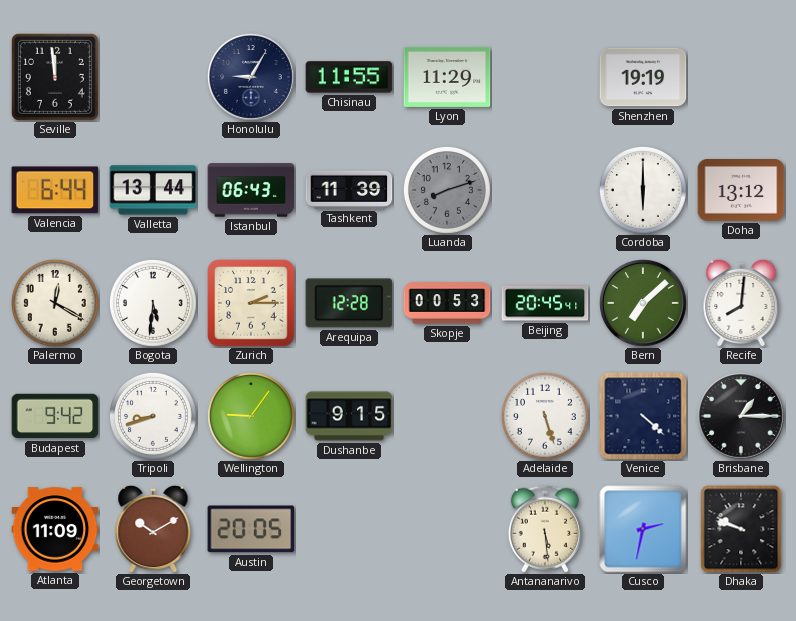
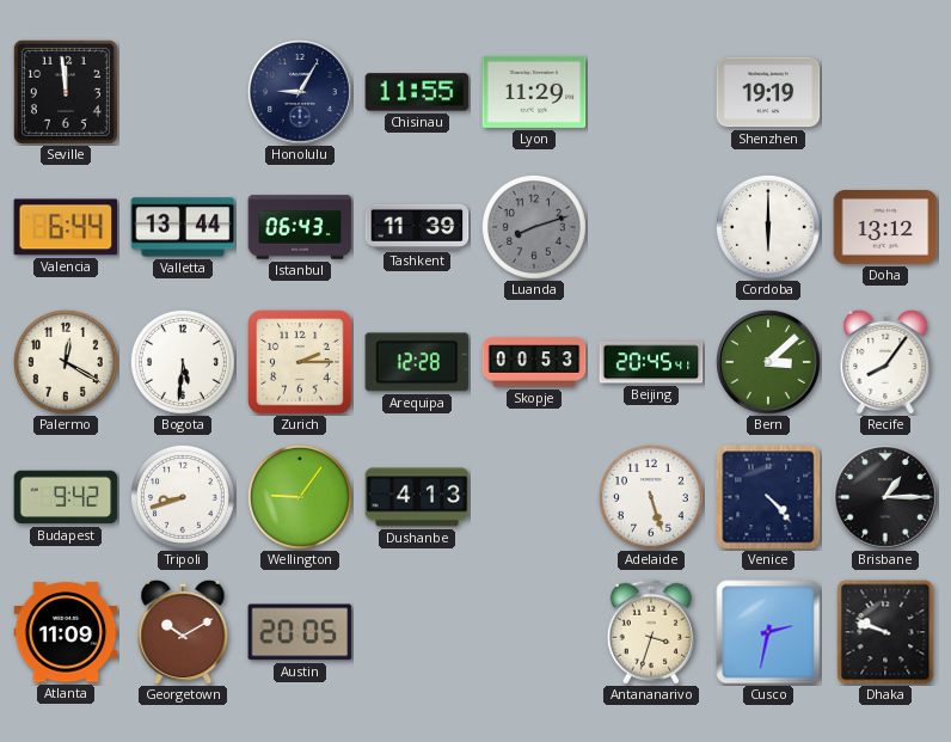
Bern: 7:08 -> 3:08 (769, 363)
Recife: 8:01 -> 8:06 (885, 362)
Dushanbe: 9:15 -> 4:13 (417, 497)
Venice: 4:22 -> 4:23 (768, 497)
Antananarivo: 5:29 -> 3:33 (651, 632)
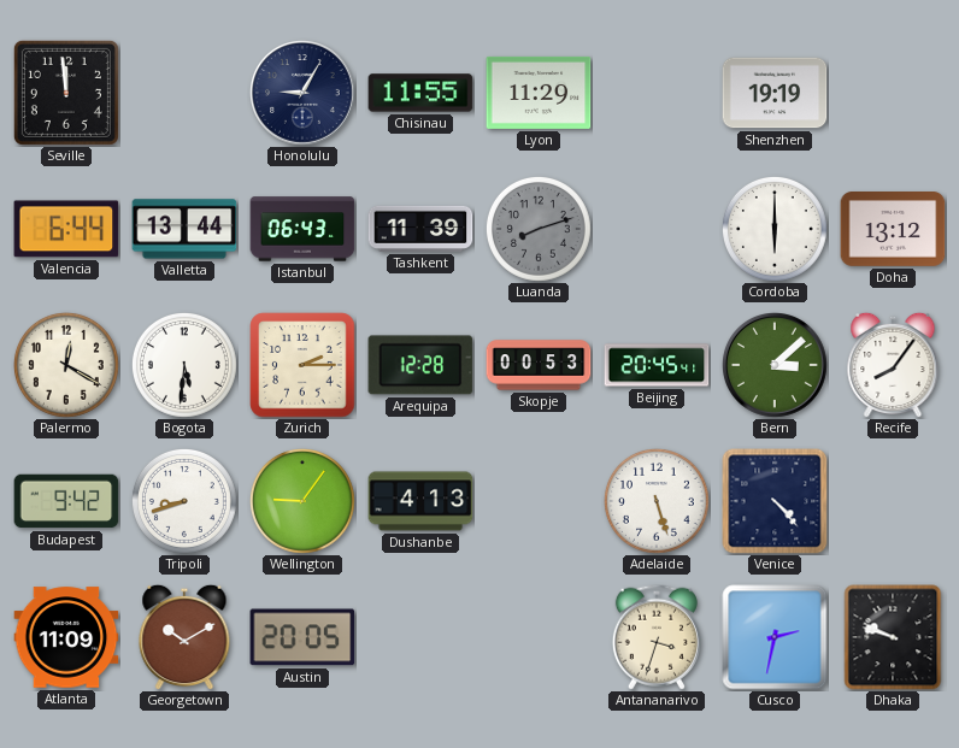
Brisbane: 1:15 -> none (886, 498)
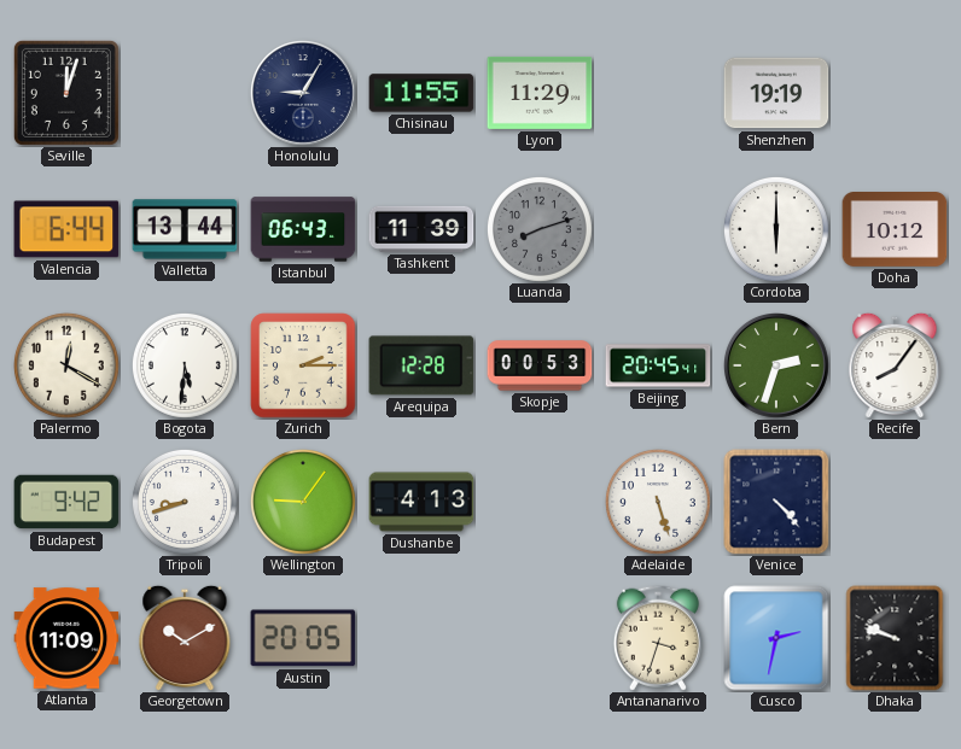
Seville: 11:59 -> 12:03 (66, 93)
Doha: 13:12 -> 10:12 (895, 230)
Bern: 3:08 -> 2:33 (777, 367)
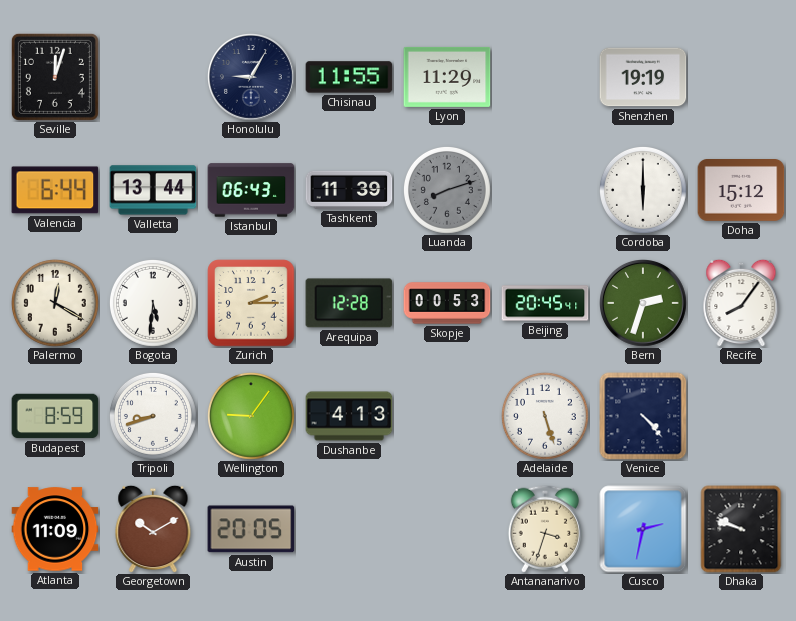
Doha: 10:12 -> 15:12 (741, 191)
Budapest: 9:42 -> 8:59 (55, 416)
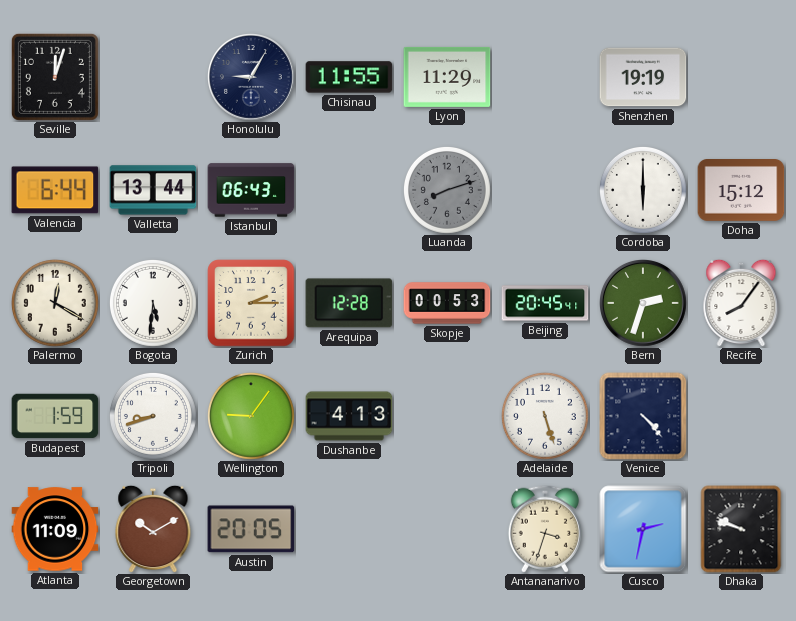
Tashkent: 11:39 -> none (349, 190)
Budapest: 8:59 -> 1:59 (55, 416)
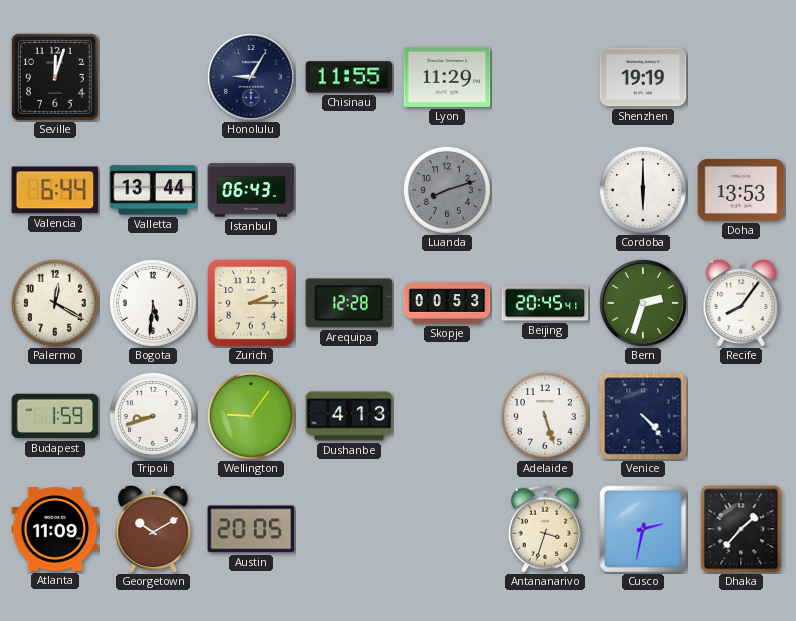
Doha: 15:12 -> 13:53 (741, 191)
Dhaka: 9:48 -> 1:37 (741, 529)
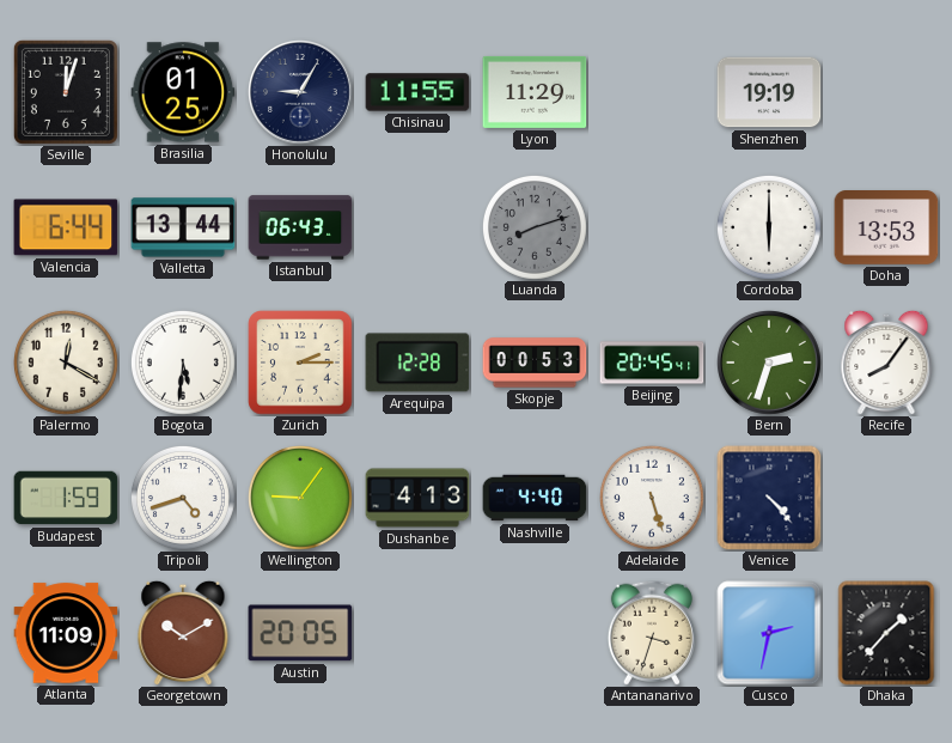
Brasilia: none -> 01:25 (183, 92)
Tripoli: 8:42 -> 4:42 (183, 498)
Nashville: none -> 4:40 (535, 498)
